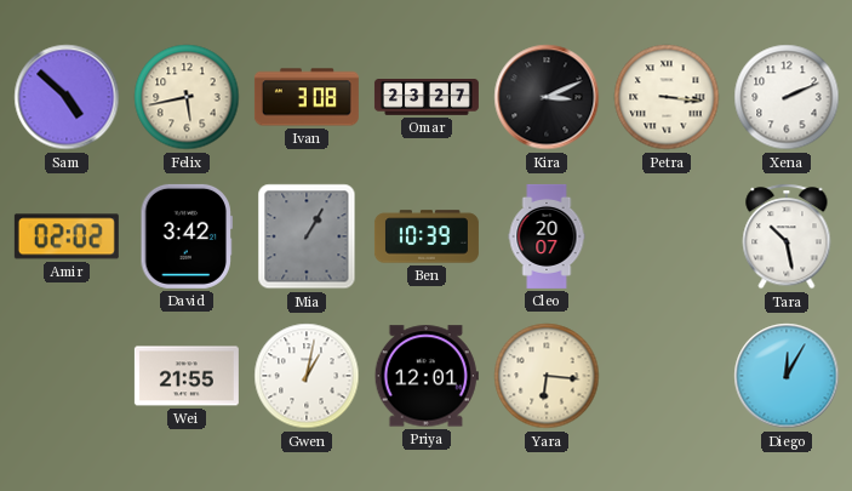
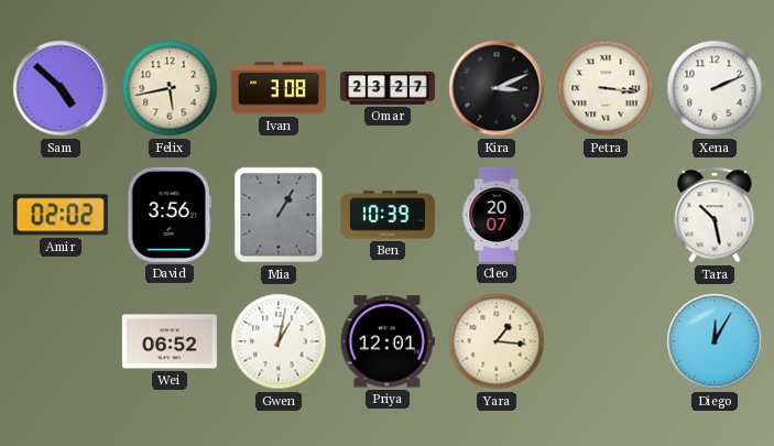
David: 3:42 -> 3:56 (168, 215)
Wei: 21:55 -> 06:52 (170, 341)
Yara: 6:16 -> 1:16 (497, 341)
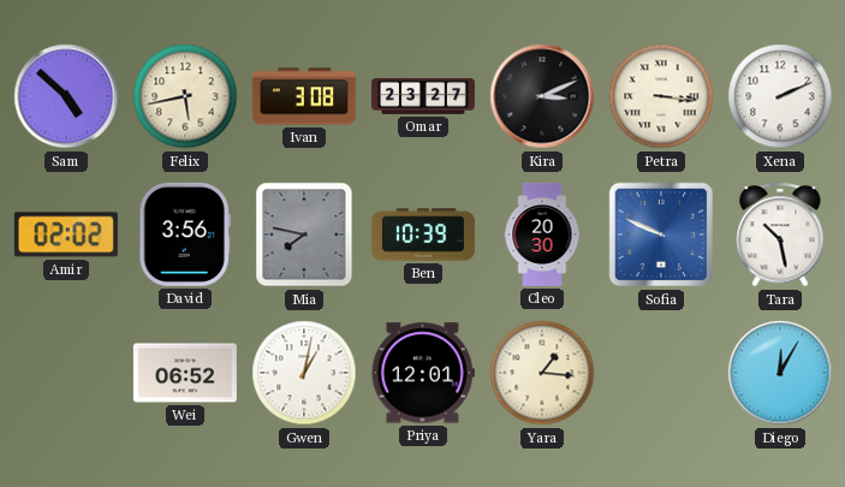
Mia: 1:05 -> 7:47 (304, 234)
Cleo: 20:07 -> 20:30 (542, 234)
Sofia: none -> 9:49 (661, 234)
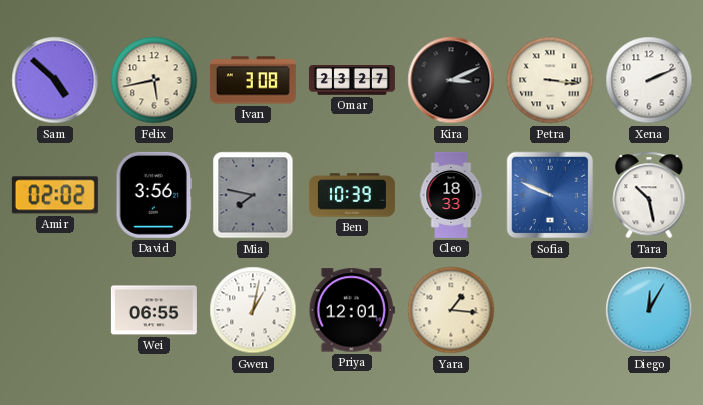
Cleo: 20:30 -> 18:33 (451, 195)
Wei: 06:52 -> 06:55 (154, 310)
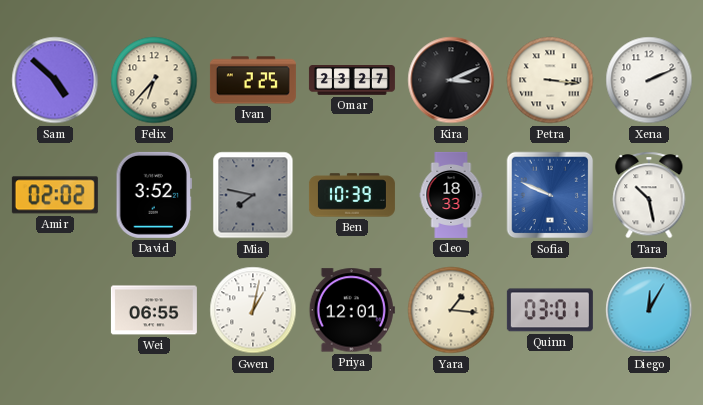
Felix: 5:43 -> 6:37 (154, 80)
Ivan: 3:08 -> 2:25 (253, 80)
David: 3:56 -> 3:52 (153, 195)
Quinn: none -> 03:01 (550, 310)
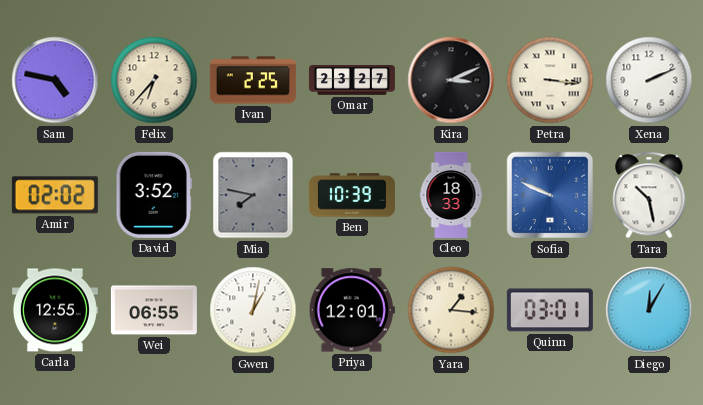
Sam: 4:52 -> 4:47 (55, 80)
Carla: none -> 12:55 (55, 310)
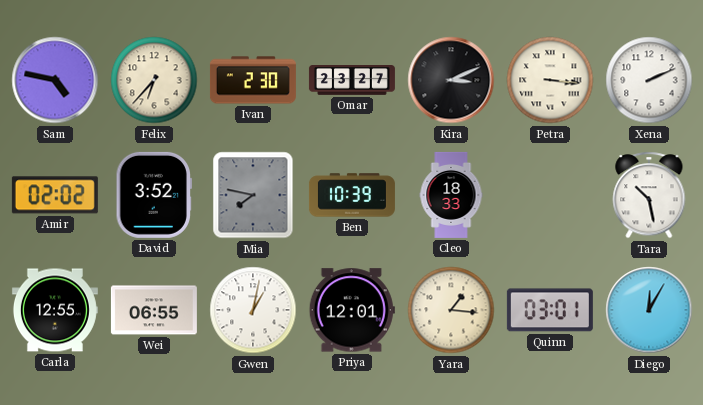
Ivan: 2:25 -> 2:30 (253, 80)
Sofia: 9:49 -> none (550, 195)
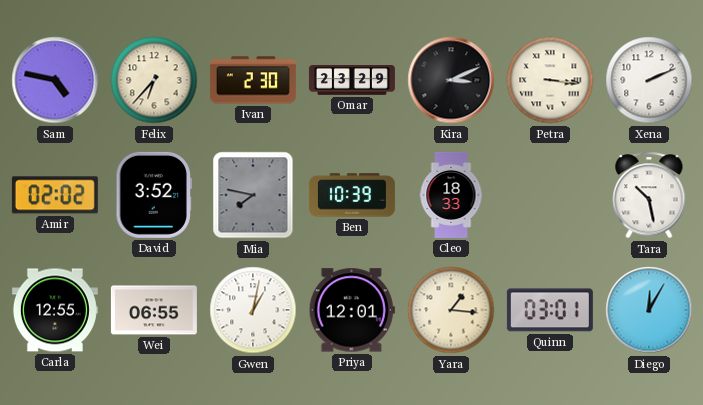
Omar: 23:27 -> 23:29 (352, 81)
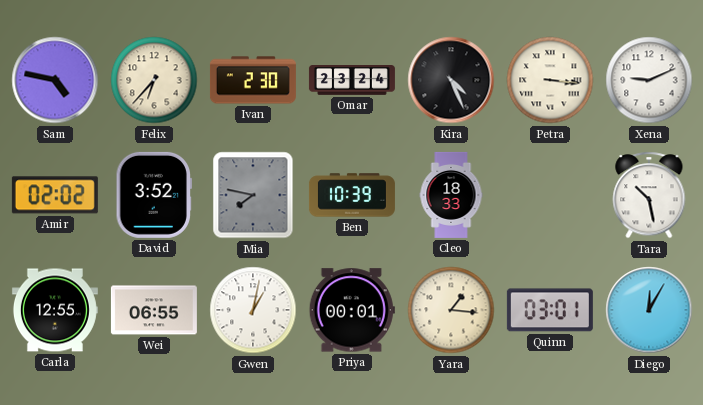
Omar: 23:29 -> 23:24 (352, 81)
Kira: 3:11 -> 4:26 (451, 80)
Xena: 2:11 -> 9:11 (649, 80)
Priya: 12:01 -> 00:01 (352, 310)
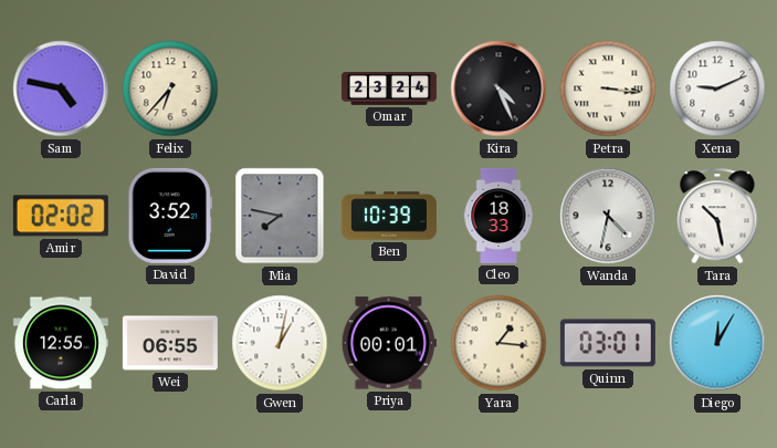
Ivan: 2:30 -> none (253, 80)
Wanda: none -> 4:32 (608, 216)
